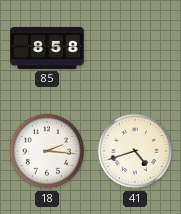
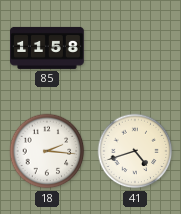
85: 8:58 -> 11:58 (47, 48)
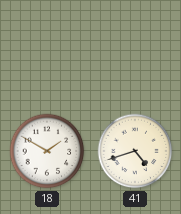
85: 11:58 -> none (47, 48)
18: 2:16 -> 1:50 (47, 151)
